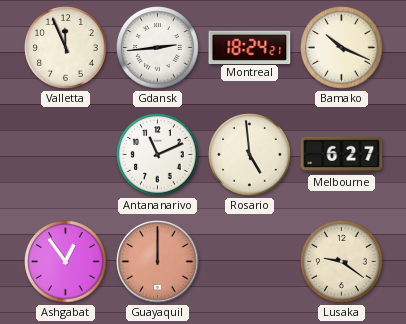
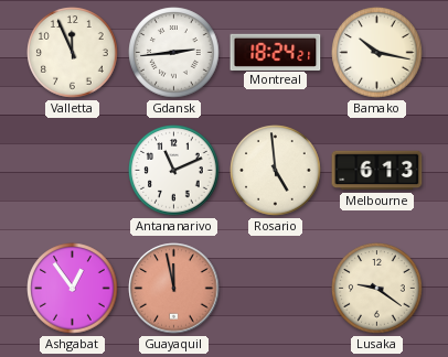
Bamako: 10:19 -> 10:17 (377, 53)
Melbourne: 6:27 -> 6:13 (377, 171)
Guayaquil: 12:00 -> 11:58 (174, 289)
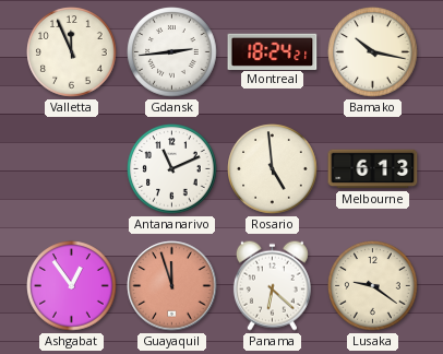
Guayaquil: 11:58 -> 11:57 (172, 286)
Panama: none -> 6:22 (272, 285)
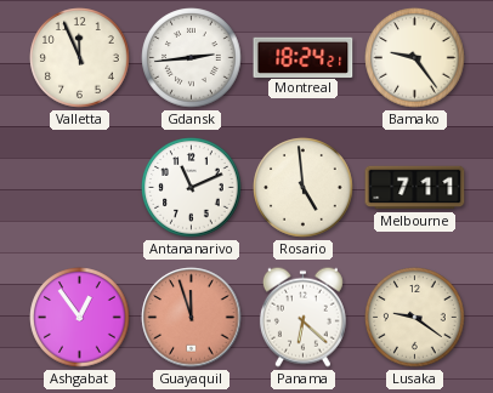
Bamako: 10:17 -> 9:24 (415, 58)
Melbourne: 6:13 -> 7:11 (415, 188)
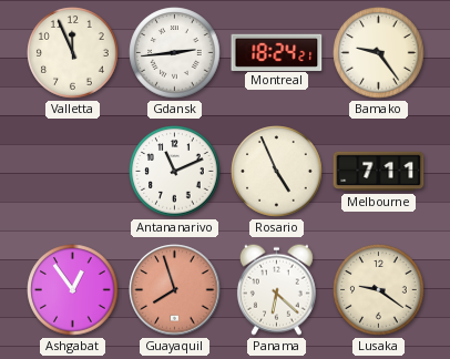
Rosario: 4:59 -> 4:56 (277, 172)
Guayaquil: 11:57 -> 7:57 (175, 290)
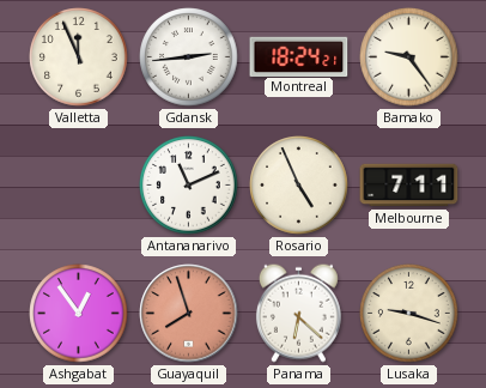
Lusaka: 9:21 -> 9:18 (409, 314)
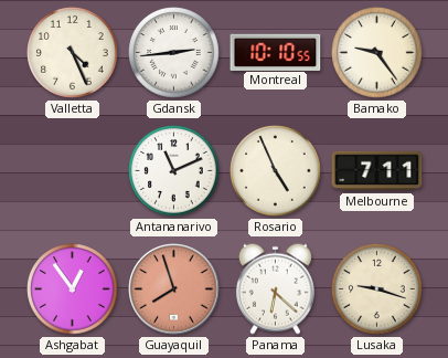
Valletta: 11:56 -> 4:26 (73, 53)
Montreal: 18:24 -> 10:10 (276, 52)
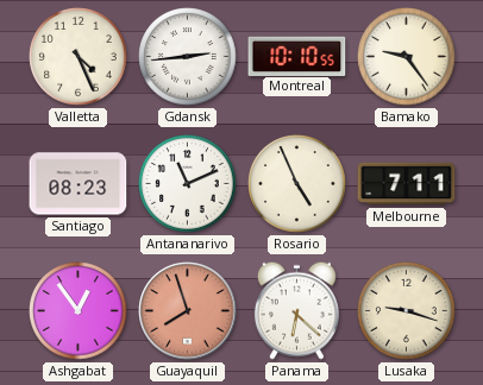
Santiago: none -> 08:23 (79, 184)
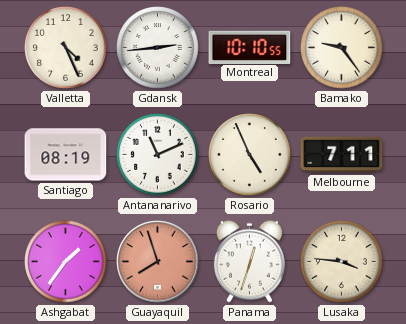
Santiago: 08:23 -> 08:19 (66, 155)
Ashgabat: 12:54 -> 1:36 (66, 262)
Panama: 6:22 -> 12:33 (249, 261)
Lusaka: 9:18 -> 3:46 (342, 262)
